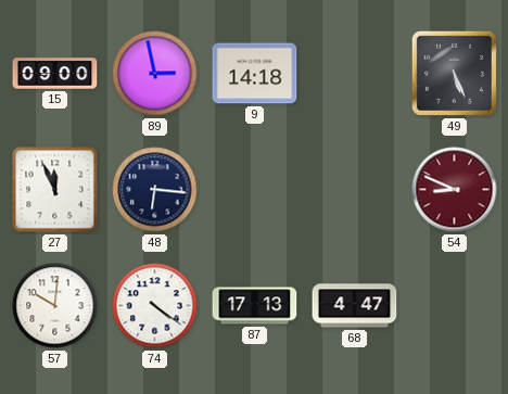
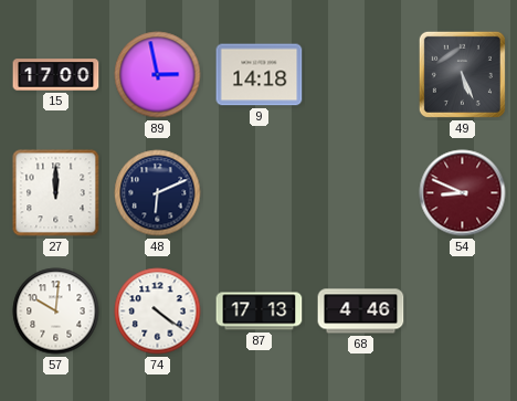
15: 09:00 -> 17:00 (56, 75)
27: 11:56 -> 12:00 (56, 193)
48: 6:16 -> 6:11 (158, 193)
68: 4:47 -> 4:46 (361, 312)
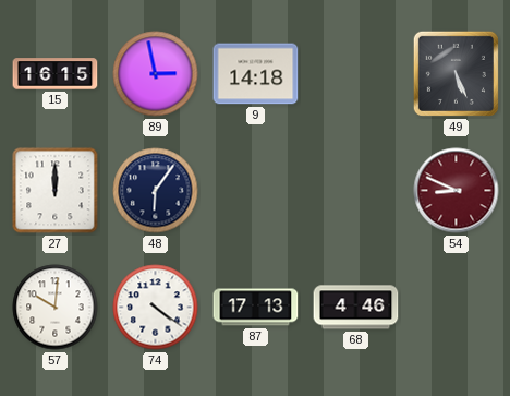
15: 17:00 -> 16:15 (56, 74)
48: 6:11 -> 6:06 (156, 191)
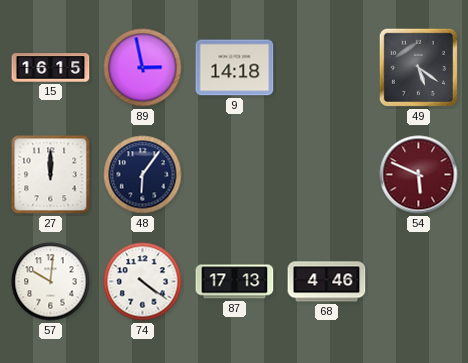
49: 5:26 -> 5:21 (418, 67)
54: 8:49 -> 5:49 (419, 175)
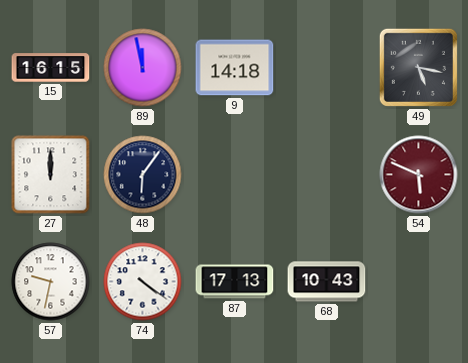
89: 2:58 -> 11:58 (143, 68)
49: 5:21 -> 5:17 (418, 67)
57: 10:01 -> 9:32 (51, 282)
68: 4:46 -> 10:43 (327, 282)
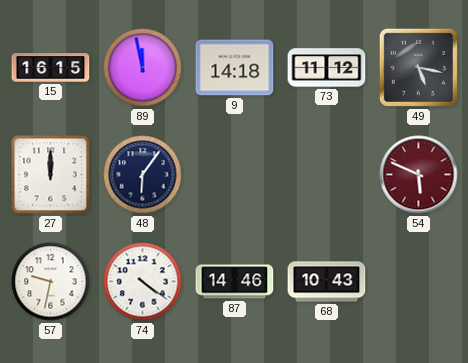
73: none -> 11:12 (327, 68)
87: 17:13 -> 14:46 (235, 282)
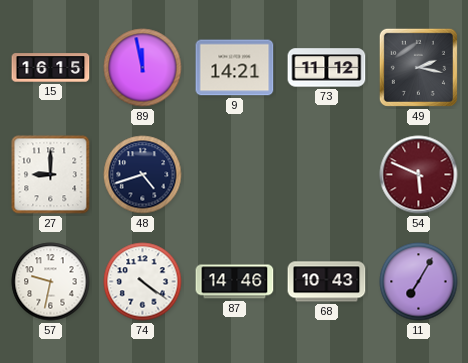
9: 14:18 -> 14:21 (235, 68)
49: 5:17 -> 2:17 (418, 67)
27: 12:00 -> 9:00 (51, 175)
48: 6:06 -> 4:42 (143, 175)
11: none -> 7:05 (419, 282)
